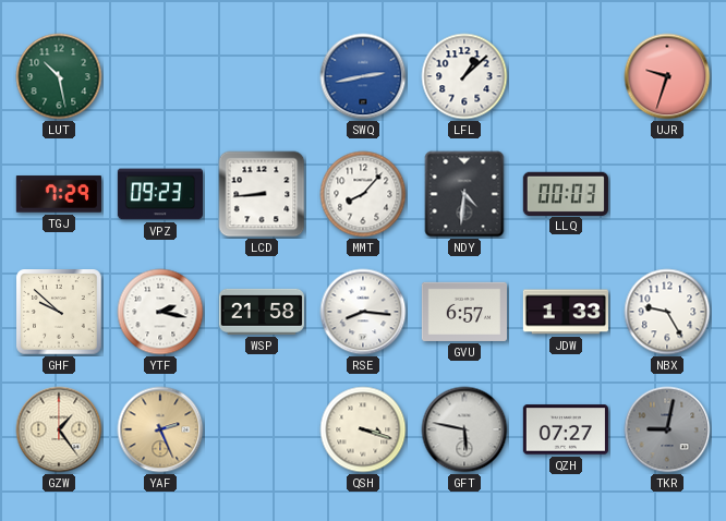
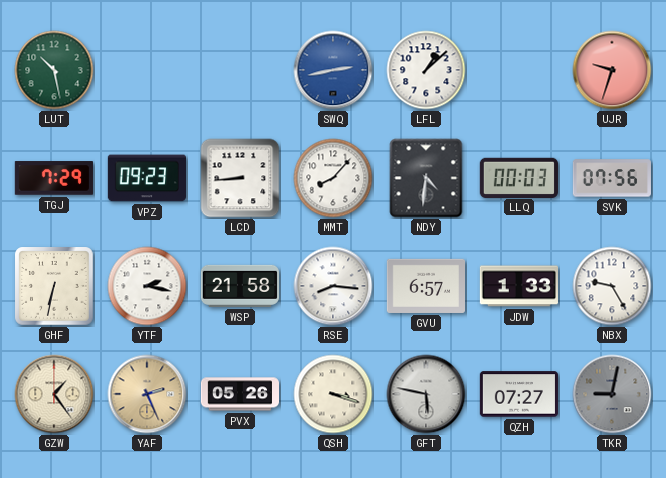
SVK: none -> 07:56 (612, 178)
GHF: 9:52 -> 6:32 (54, 286)
PVX: none -> 05:26 (239, 394)
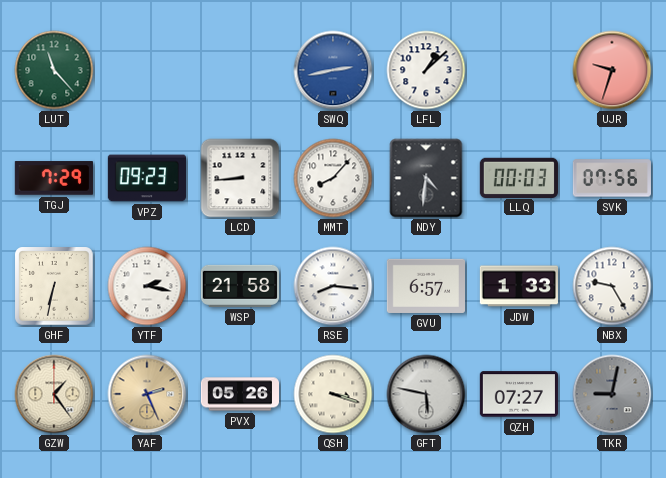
LUT: 10:28 -> 11:23 (54, 70)
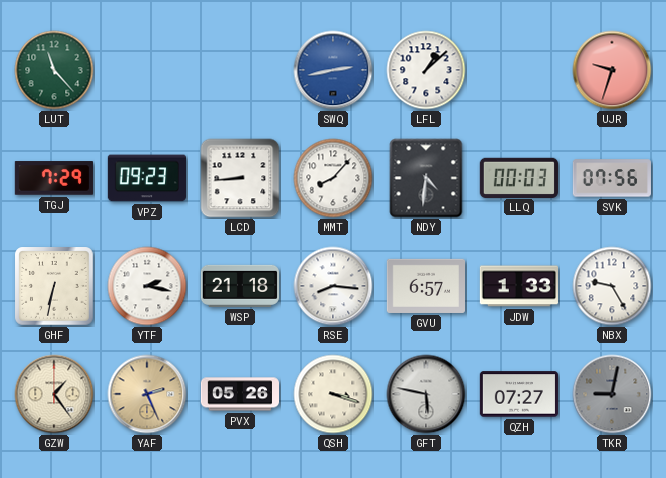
WSP: 21:58 -> 21:18 (240, 286)
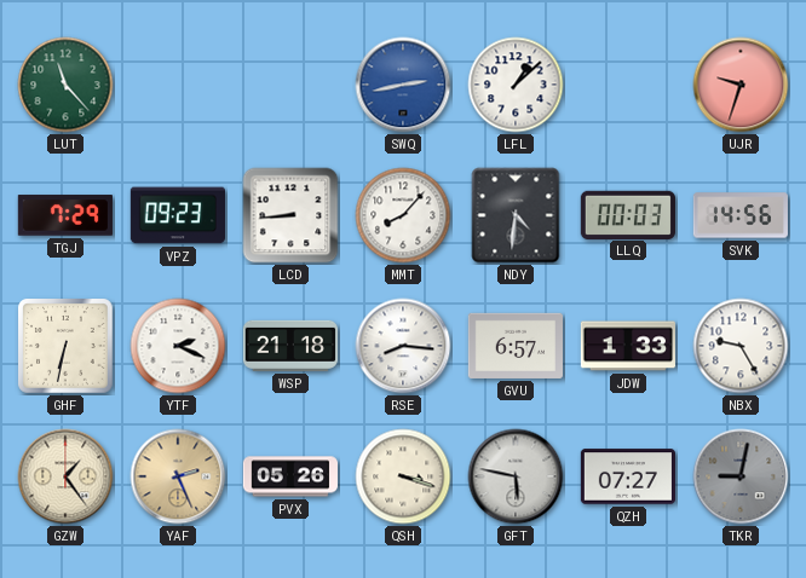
SVK: 07:56 -> 14:56 (741, 215)
YTF: 2:17 -> 2:19 (178, 346)
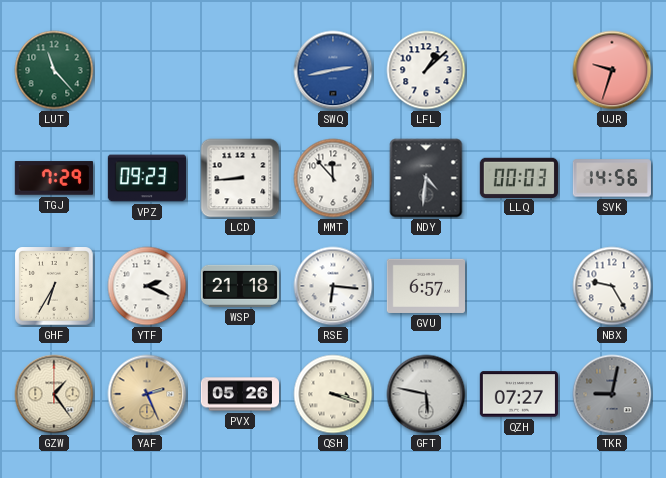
MMT: 8:07 -> 11:53 (333, 178)
GHF: 6:32 -> 6:35 (54, 286)
RSE: 8:16 -> 6:16 (333, 286)
JDW: 1:33 -> none (628, 346)
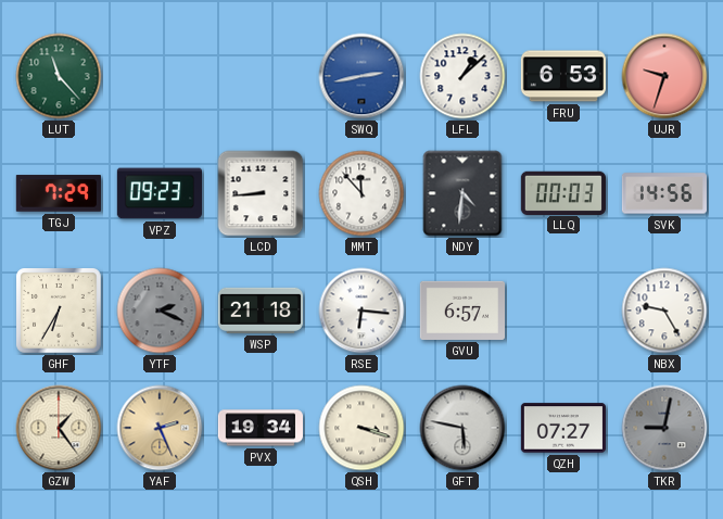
FRU: none -> 6:53 (563, 76)
YTF dial: white -> grey (160, 311)
PVX: 05:26 -> 19:34 (259, 428)
